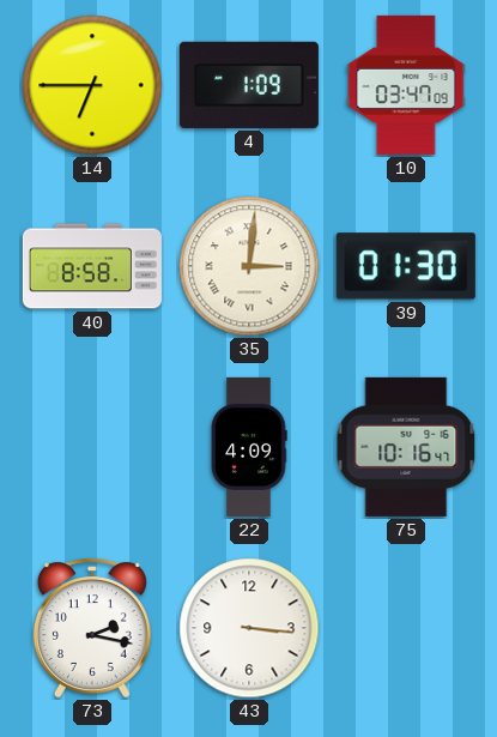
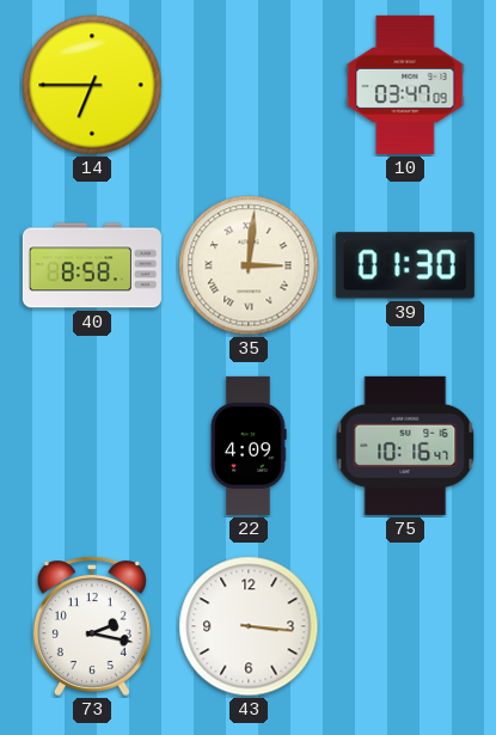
4: 1:09 -> none (249, 85)
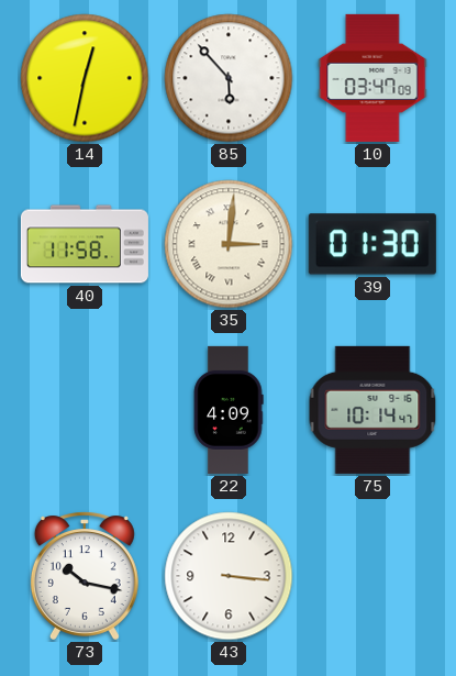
14: 6:45 -> 12:32 (85, 78)
85: none -> 5:53 (229, 78)
40: 8:58 -> 11:58 (85, 244)
75: 10:16 -> 10:14 (372, 410)
73: 2:17 -> 10:17 (85, 576)
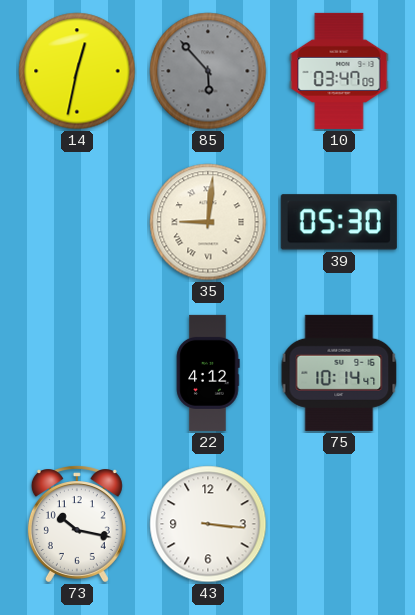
85 dial: white -> grey (208, 71)
40: 11:58 -> none (85, 244)
35: 3:01 -> 9:01 (208, 222)
39: 01:30 -> 05:30 (339, 222)
22: 4:09 -> 4:12 (208, 373)
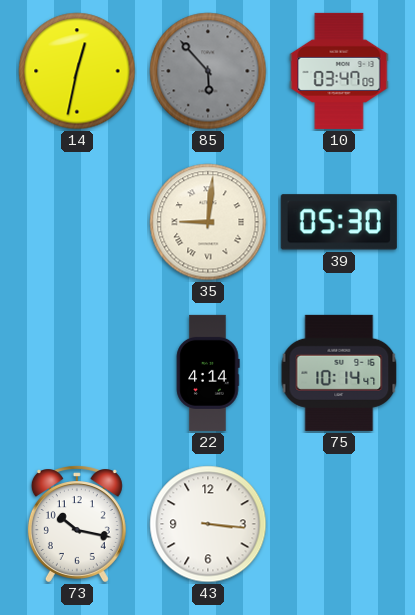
22: 4:12 -> 4:14 (208, 373)
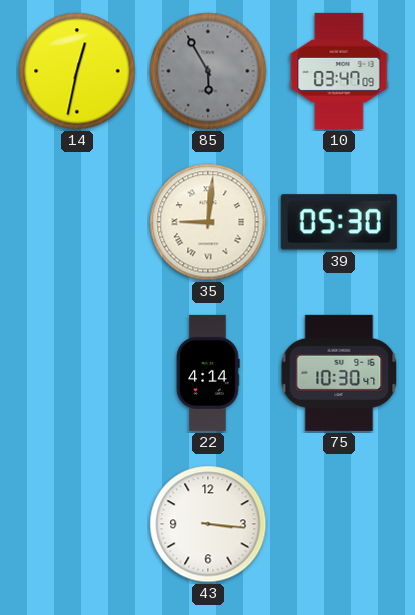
85: 5:53 -> 5:55 (208, 71)
75: 10:14 -> 10:30 (339, 373)
73: 10:17 -> none (77, 524)
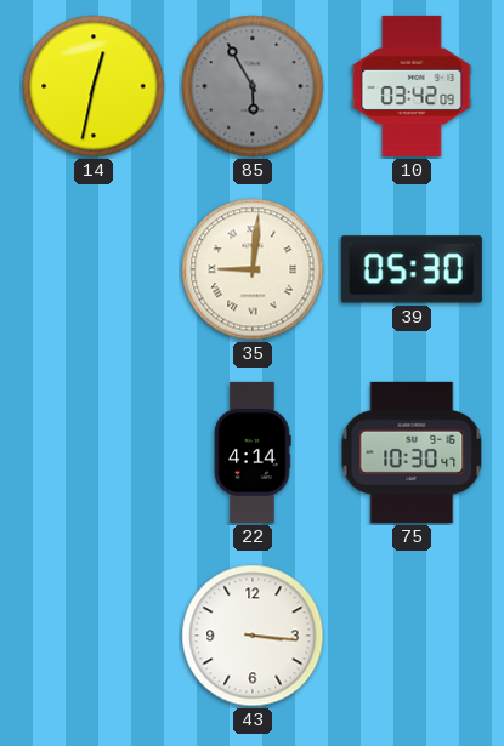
10: 03:47 -> 03:42 (412, 86)
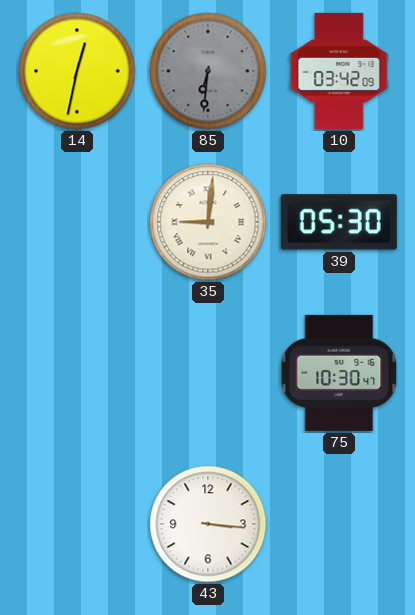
85: 5:55 -> 6:31 (208, 71)
22: 4:14 -> none (253, 452)
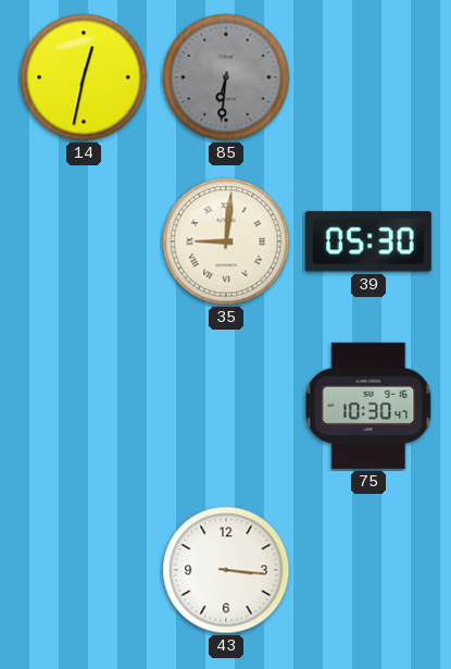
10: 03:42 -> none (339, 71)
